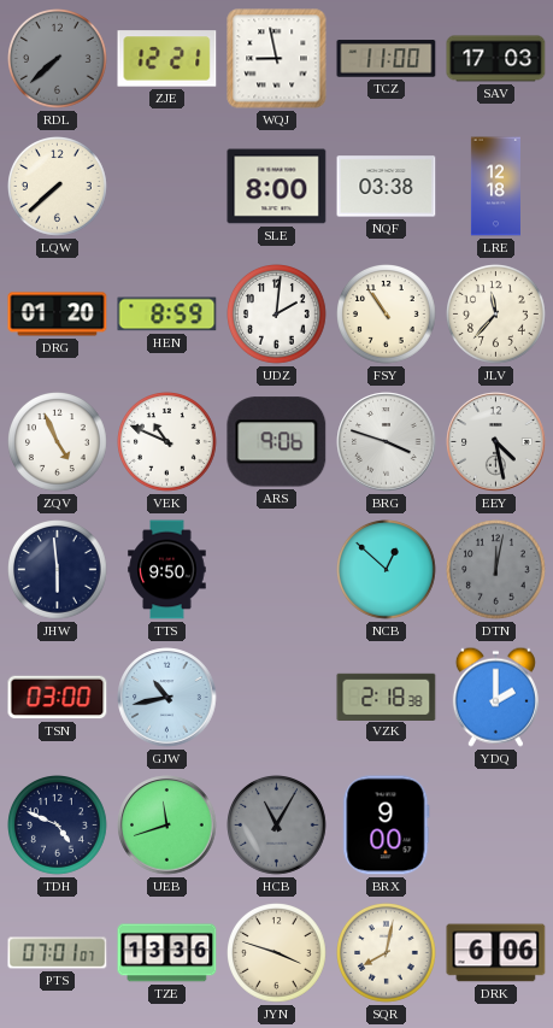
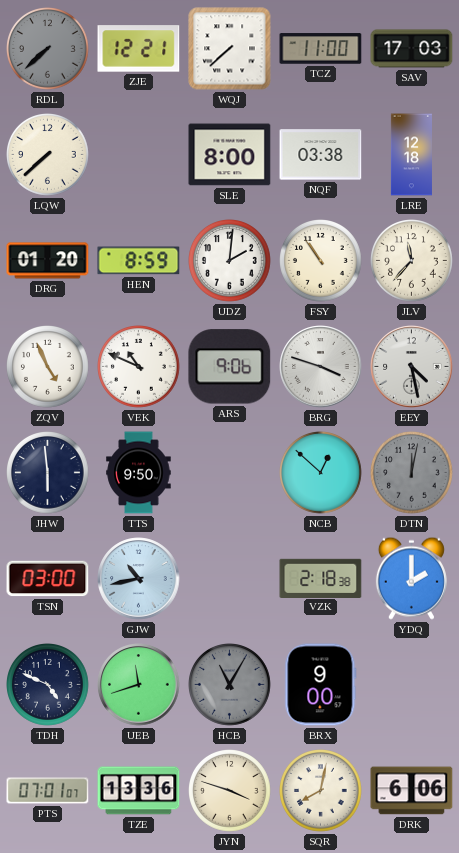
WQJ: 8:58 -> 7:38 (230, 49)
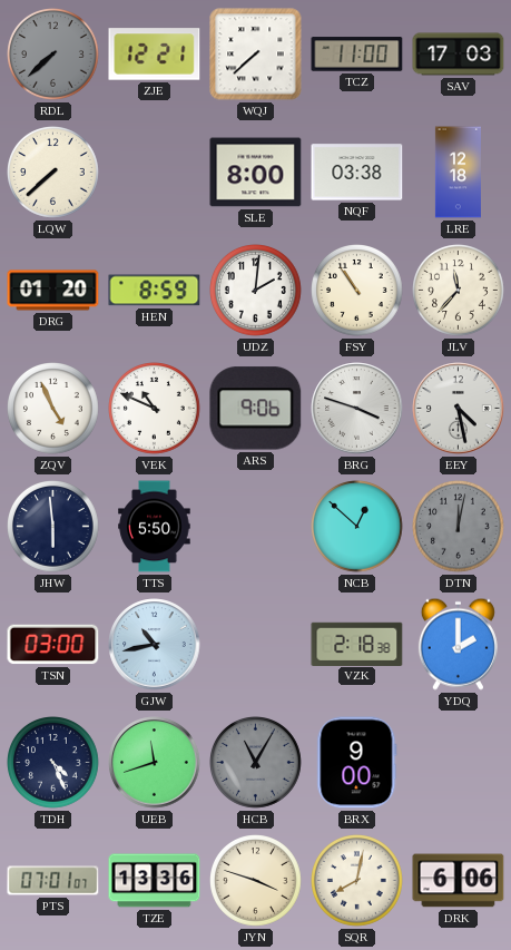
TTS: 9:50 -> 5:50 (155, 527)
TDH: 4:49 -> 4:26 (53, 763)
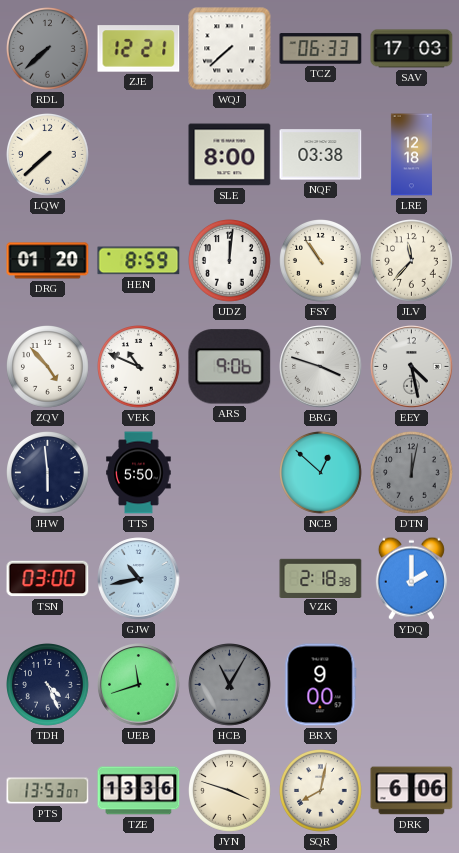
TCZ: 11:00 -> 06:33 (321, 49)
UDZ: 2:01 -> 12:01 (230, 261)
ZQV: 4:56 -> 4:53 (48, 367)
PTS: 07:01 -> 13:53 (48, 791)
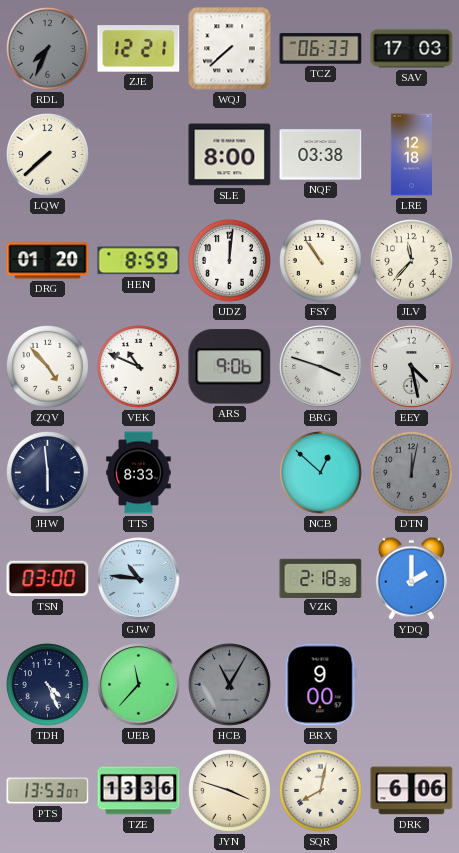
RDL: 7:38 -> 7:34 (48, 49)
TTS: 5:50 -> 8:33 (139, 473)
GJW: 10:43 -> 10:46 (139, 579)
UEB: 11:42 -> 11:37 (139, 685)
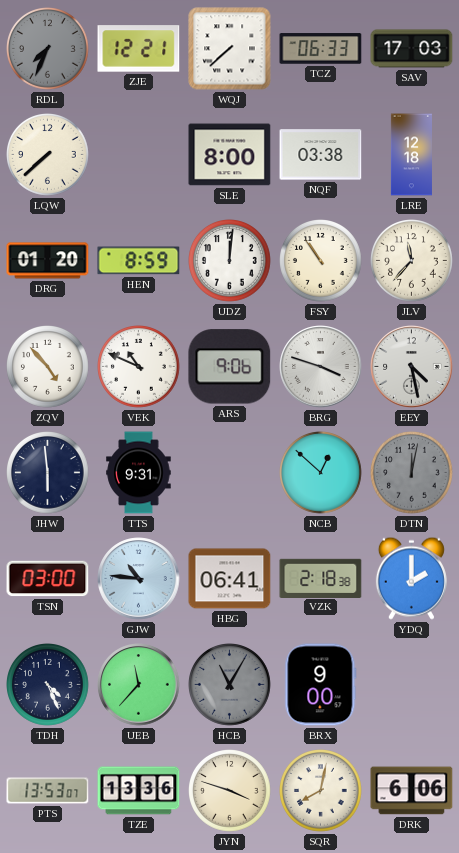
TTS: 8:33 -> 9:31 (139, 473)
HBG: none -> 06:41 (230, 579)
